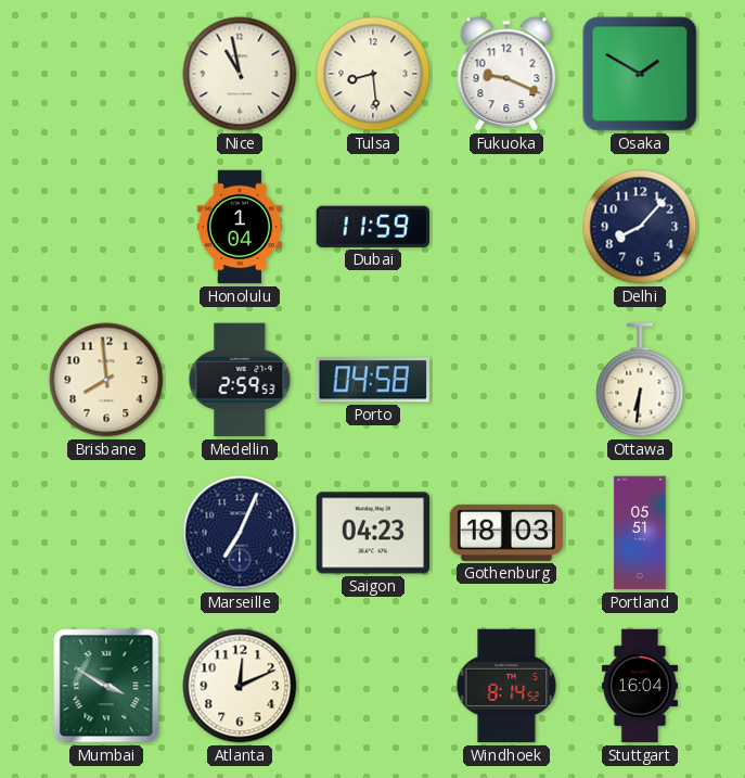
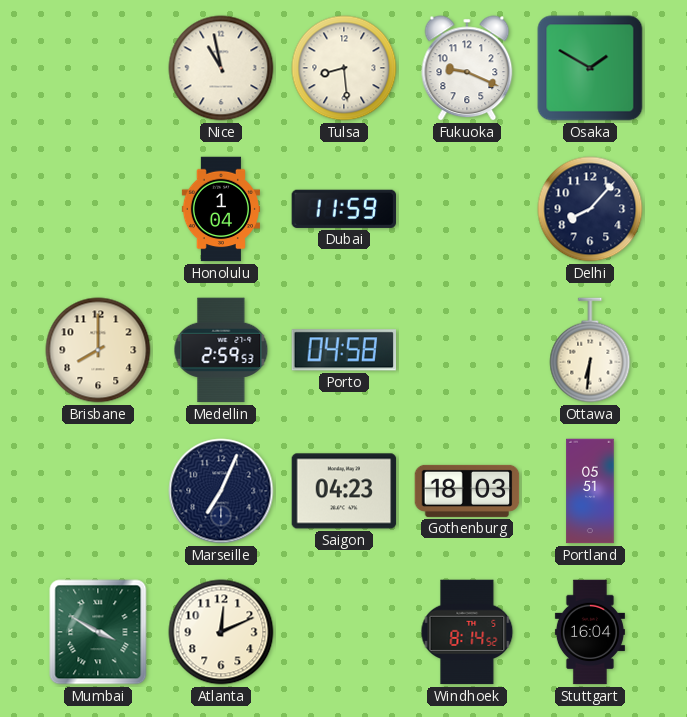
Brisbane: 7:59 -> 8:00 (98, 350)
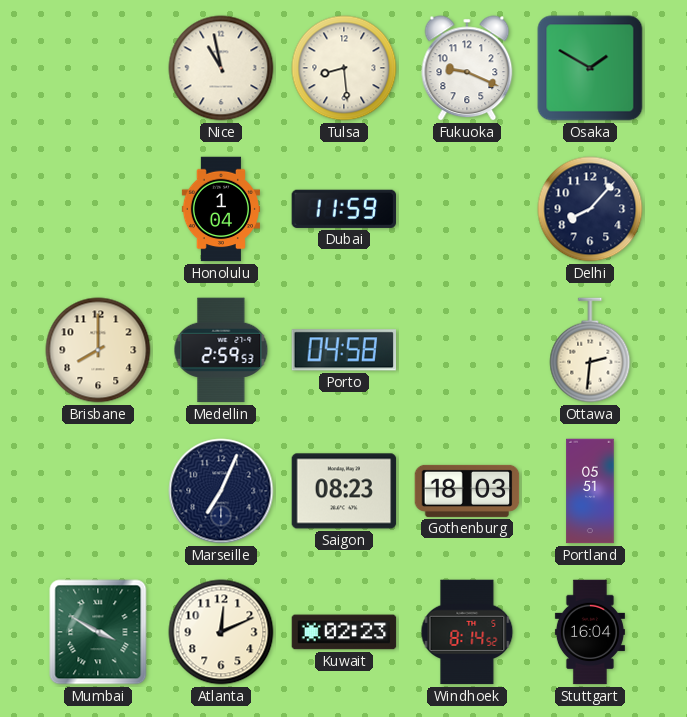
Ottawa: 6:31 -> 2:31 (590, 350)
Saigon: 04:23 -> 08:23 (344, 491)
Kuwait: none -> 02:23 (344, 632)
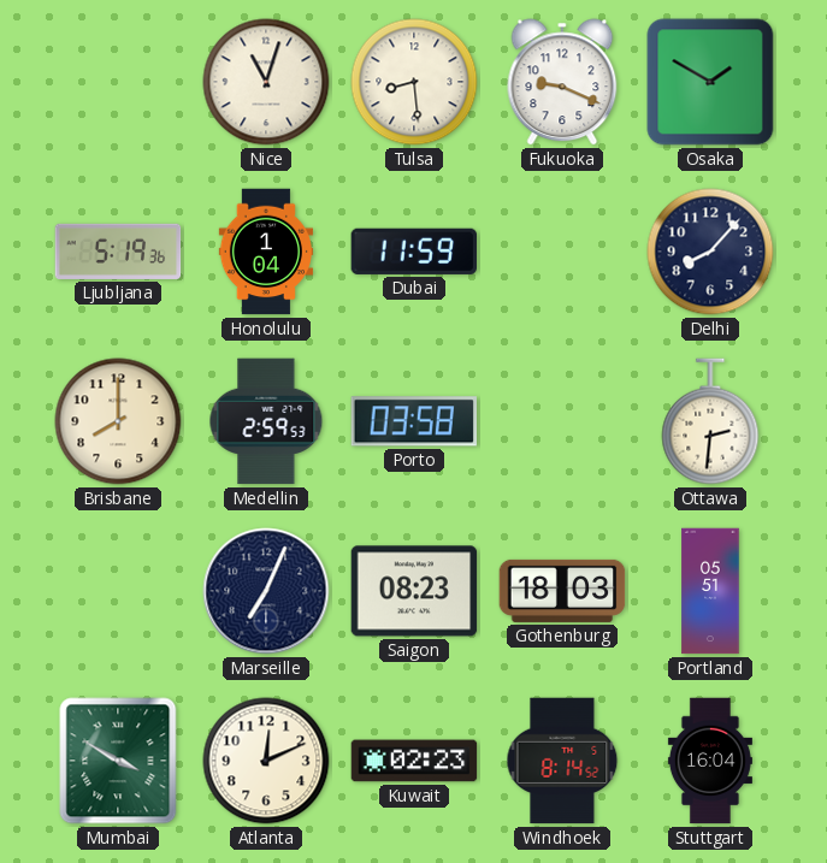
Nice: 10:58 -> 11:03 (266, 82)
Ljubljana: none -> 5:19 (118, 252)
Porto: 04:58 -> 03:58 (413, 421)
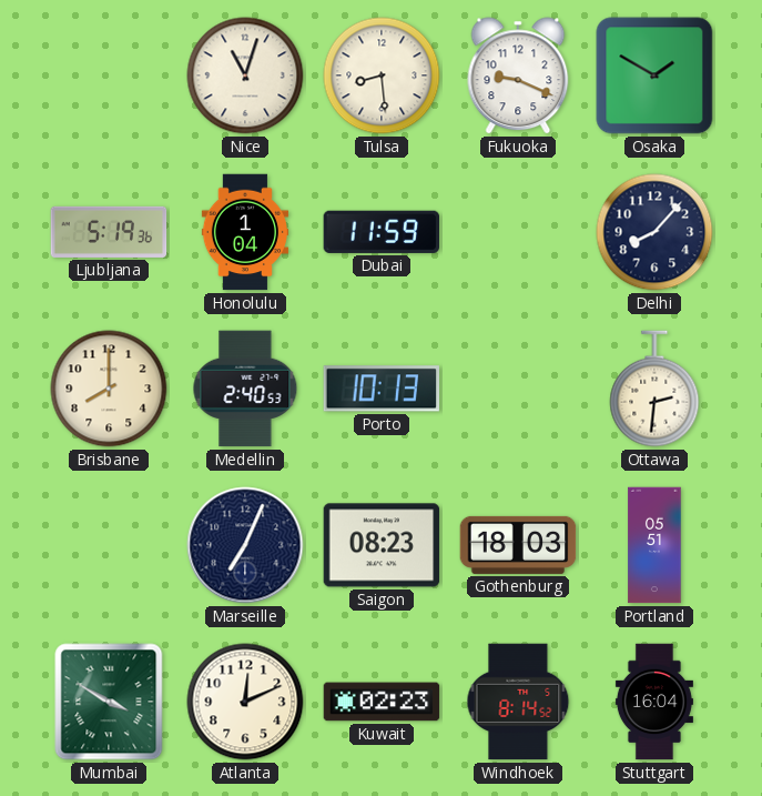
Medellin: 2:59 -> 2:40 (245, 389)
Porto: 03:58 -> 10:13 (380, 389)
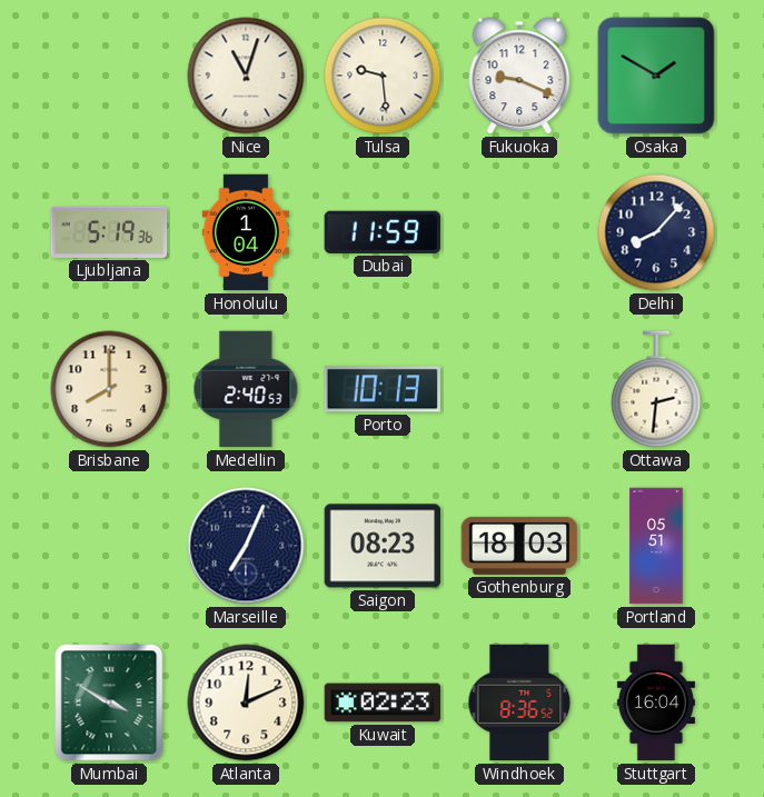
Tulsa: 8:29 -> 9:29 (383, 76)
Windhoek: 8:14 -> 8:36 (519, 703)
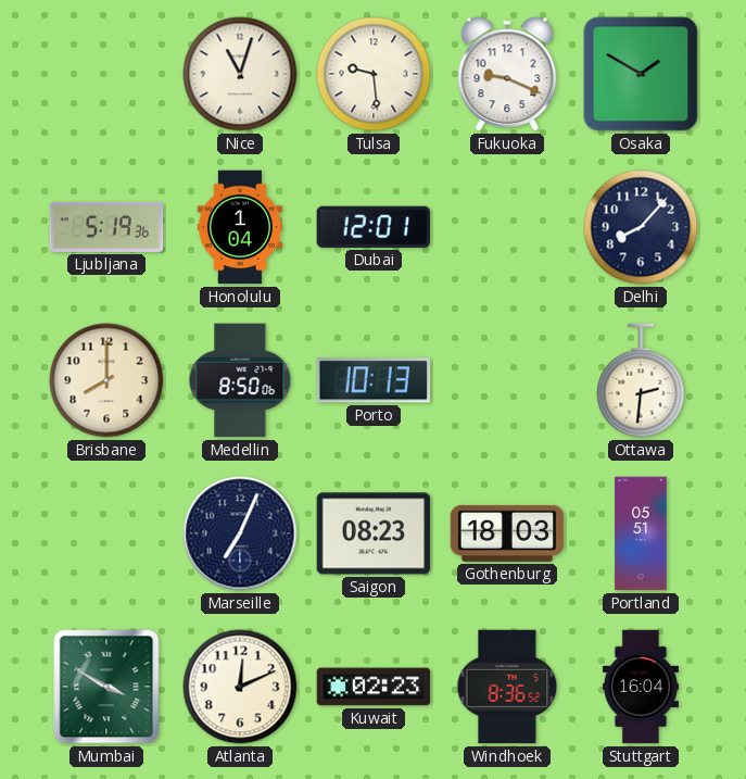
Dubai: 11:59 -> 12:01 (372, 227)
Medellin: 2:40 -> 8:50 (240, 380)
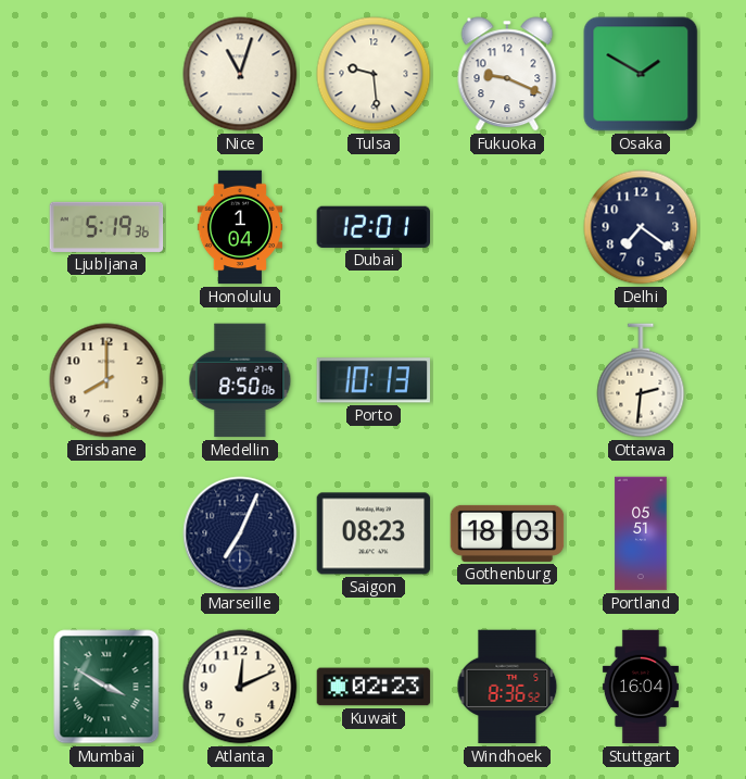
Delhi: 8:07 -> 7:21 (641, 227)
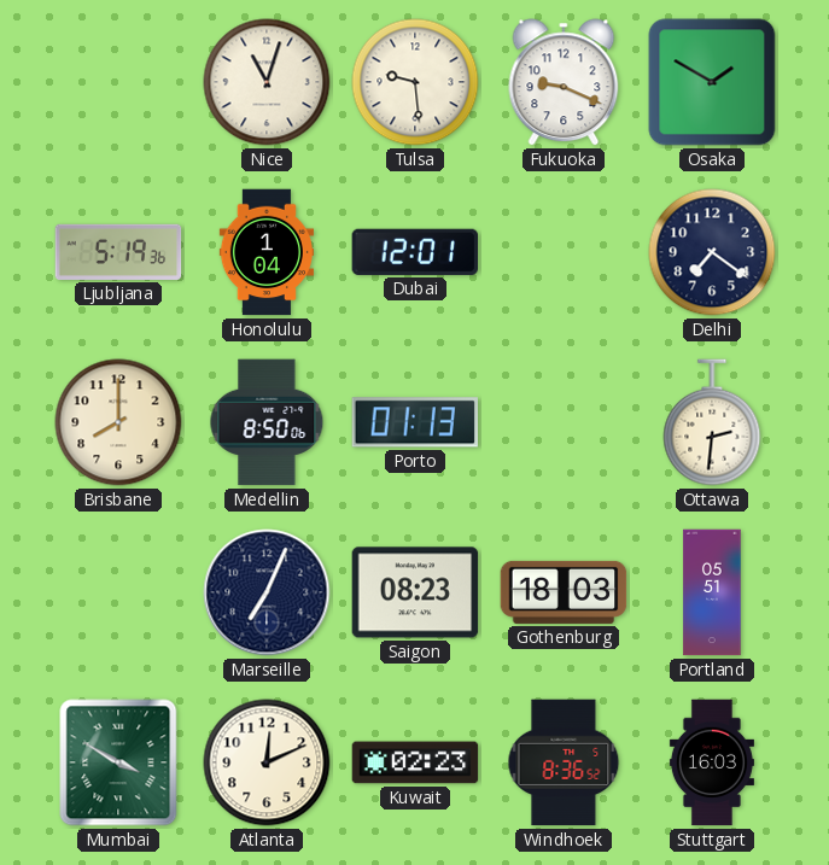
Porto: 10:13 -> 01:13 (414, 422)
Stuttgart: 16:04 -> 16:03 (712, 762)
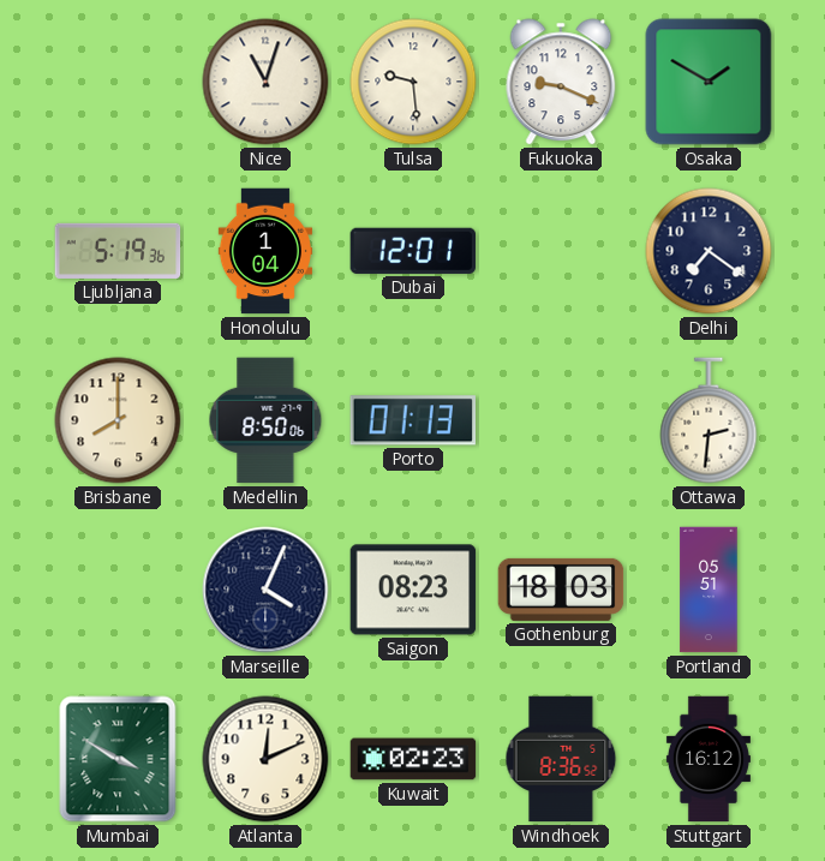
Marseille: 7:04 -> 4:04 (265, 590)
Stuttgart: 16:03 -> 16:12 (709, 759)
